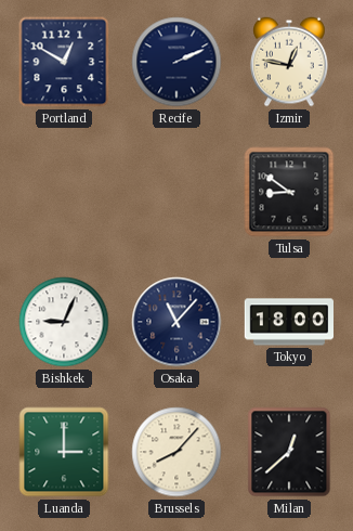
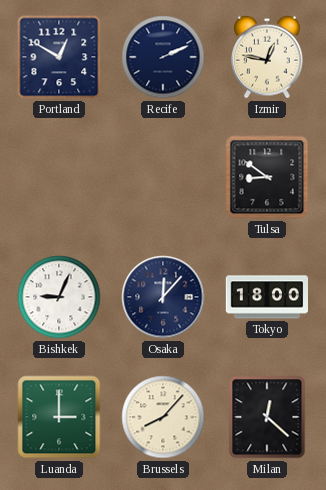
Osaka: 11:07 -> 12:07 (163, 297)
Milan: 12:38 -> 12:22 (267, 417)
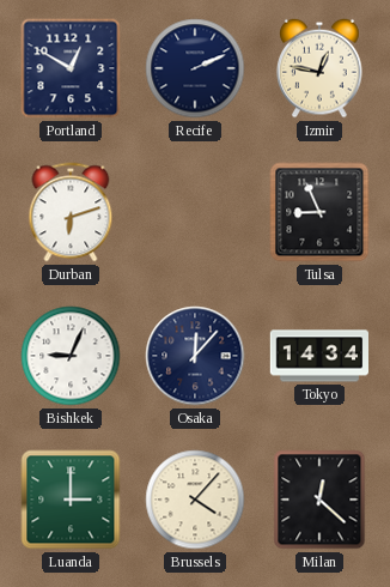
Durban: none -> 6:12 (71, 212)
Tulsa: 8:51 -> 8:56 (319, 212)
Tokyo: 18:00 -> 14:34 (318, 356)
Brussels: 8:07 -> 4:07 (195, 500)
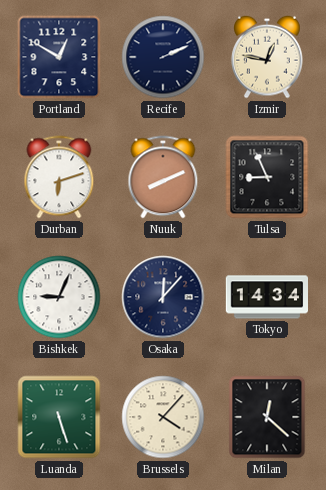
Nuuk: none -> 8:11 (163, 177)
Luanda: 3:00 -> 5:27 (59, 417)
